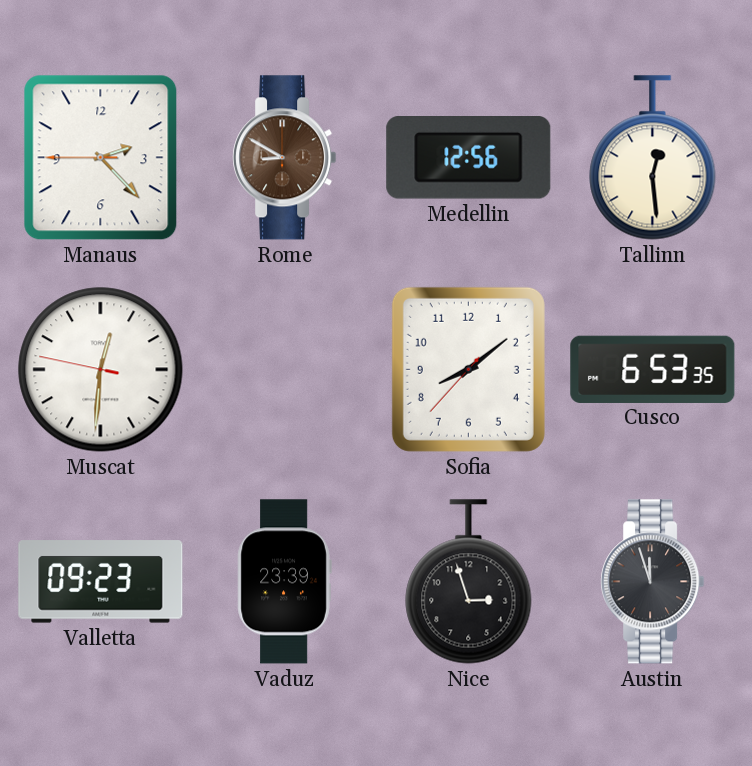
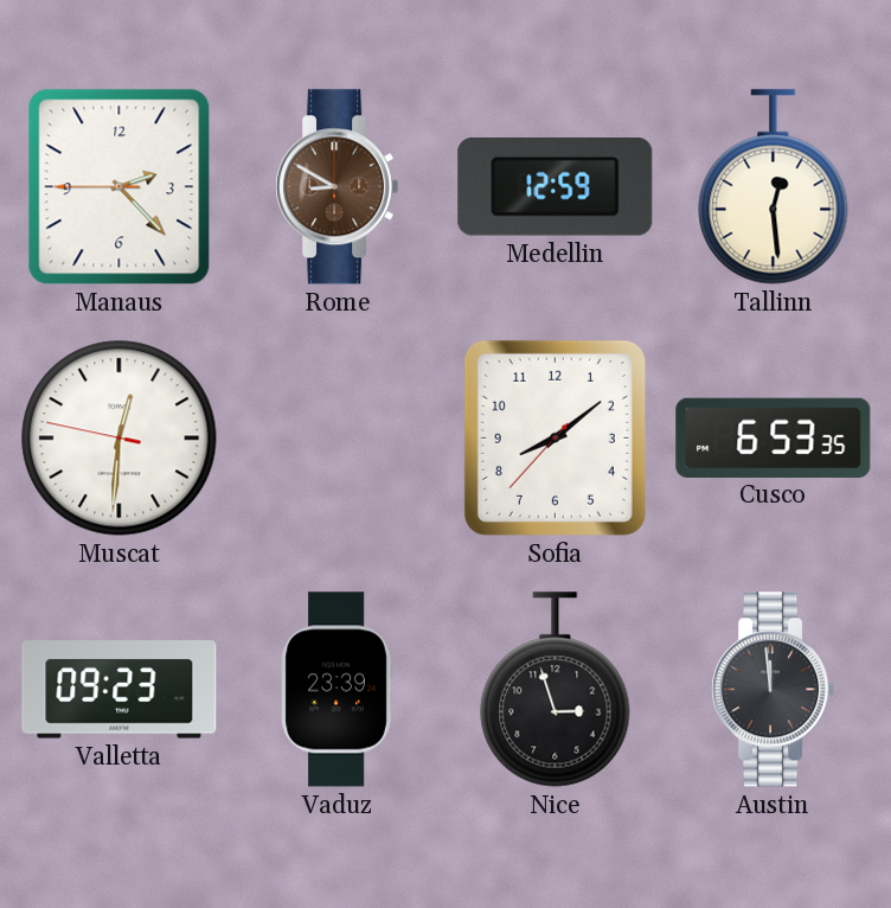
Medellin: 12:56 -> 12:59 (556, 187)
Austin: 11:57 -> 11:59 (774, 690)
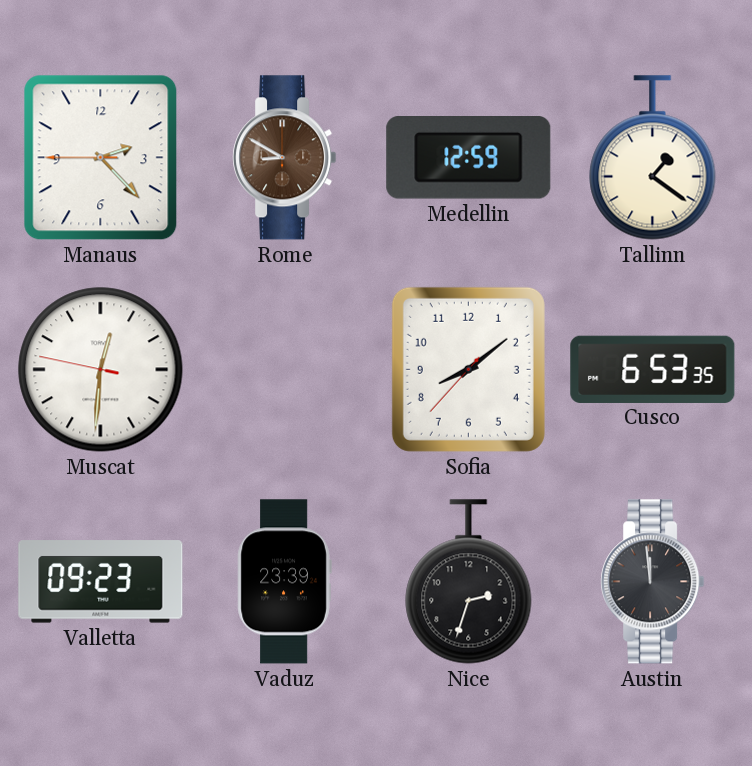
Tallinn: 12:29 -> 1:21 (653, 158)
Nice: 2:57 -> 2:33 (469, 582)
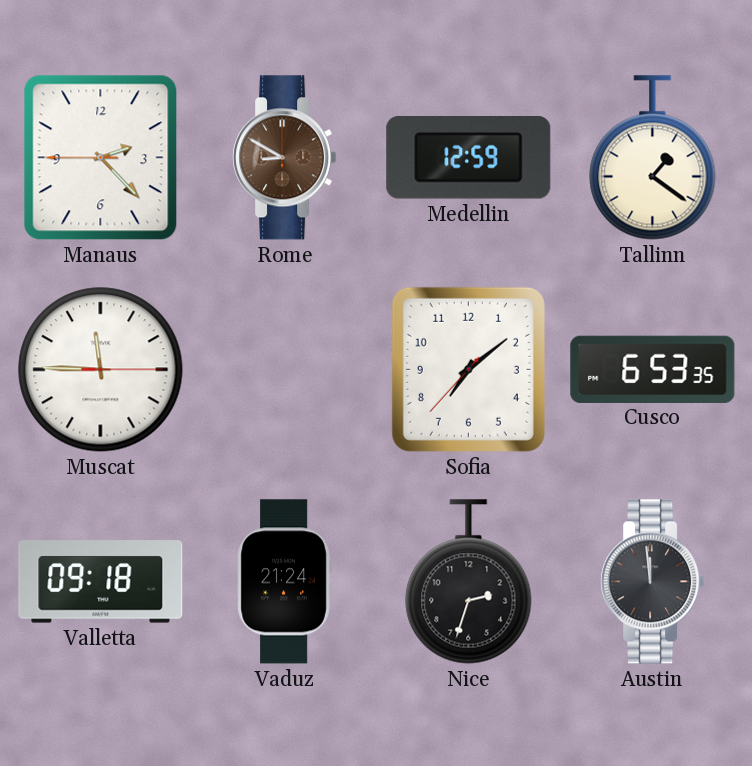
Muscat: 12:30 -> 11:45 (101, 370)
Sofia: 8:08 -> 7:08 (468, 369)
Valletta: 09:23 -> 09:18 (101, 582)
Vaduz: 23:39 -> 21:24 (284, 582)
